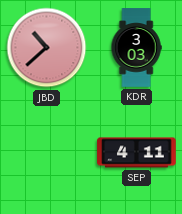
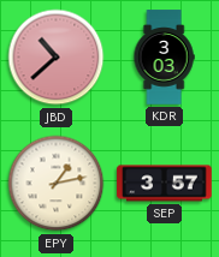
EPY: none -> 1:13 (57, 184)
SEP: 4:11 -> 3:57 (165, 184)
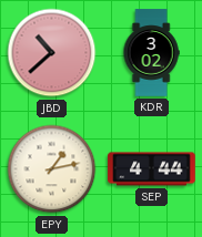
KDR: 3:03 -> 3:02 (151, 53)
SEP: 3:57 -> 4:44 (152, 169)
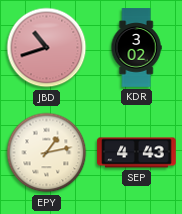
JBD: 10:38 -> 10:42 (47, 48)
SEP: 4:44 -> 4:43 (137, 153)
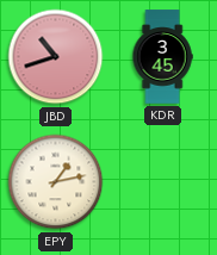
KDR: 3:02 -> 3:45 (162, 57)
SEP: 4:43 -> none (137, 153)
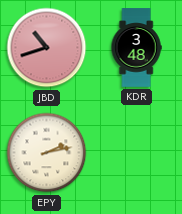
KDR: 3:45 -> 3:48 (136, 48)
EPY: 1:13 -> 2:13 (47, 153)
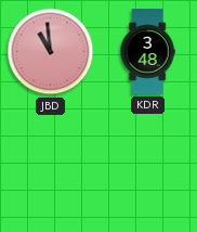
JBD: 10:42 -> 10:59 (51, 52)
EPY: 2:13 -> none (47, 153)
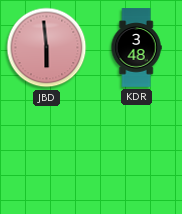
JBD: 10:59 -> 5:59 (47, 48)
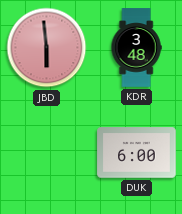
DUK: none -> 6:00 (137, 153)
